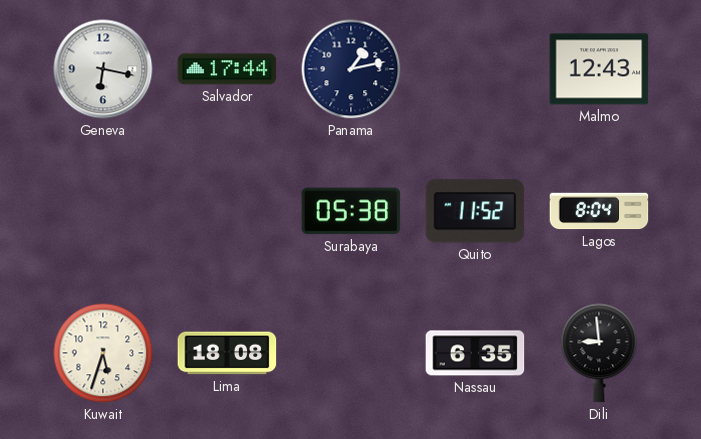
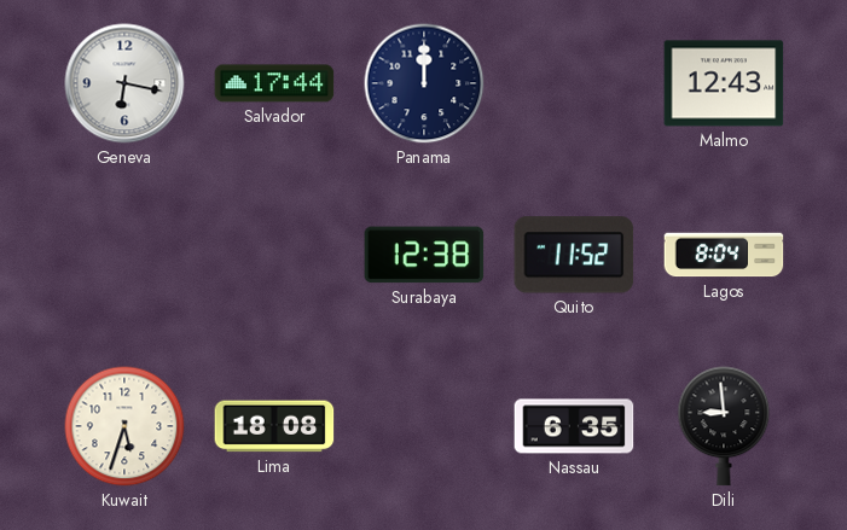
Panama: 1:13 -> 12:00 (424, 83)
Surabaya: 05:38 -> 12:38 (424, 255)
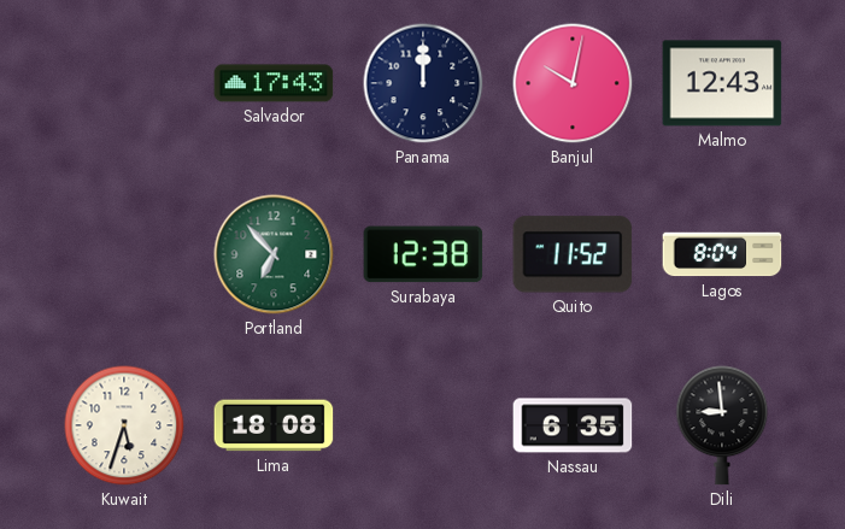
Geneva: 6:17 -> none (124, 83)
Salvador: 17:44 -> 17:43 (274, 83)
Banjul: none -> 10:02 (573, 83)
Portland: none -> 6:53 (274, 254)
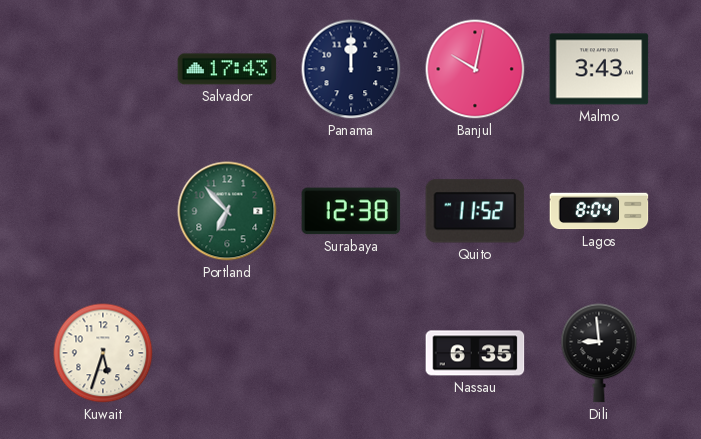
Malmo: 12:43 -> 3:43 (599, 69)
Lima: 18:08 -> none (274, 425)
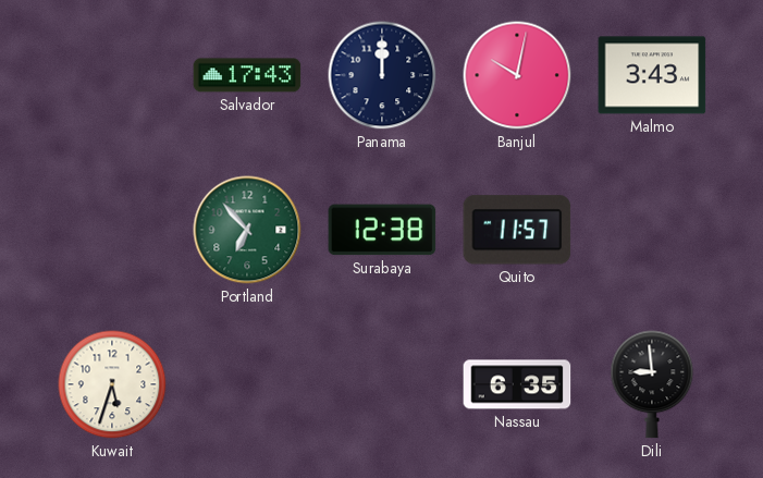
Quito: 11:52 -> 11:57 (517, 230)
Lagos: 8:04 -> none (599, 211)
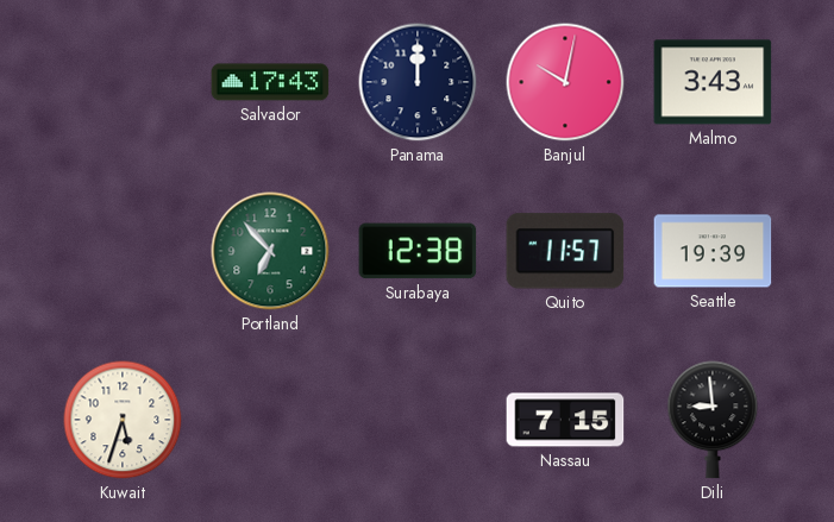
Seattle: none -> 19:39 (713, 251)
Nassau: 6:35 -> 7:15 (565, 420)
